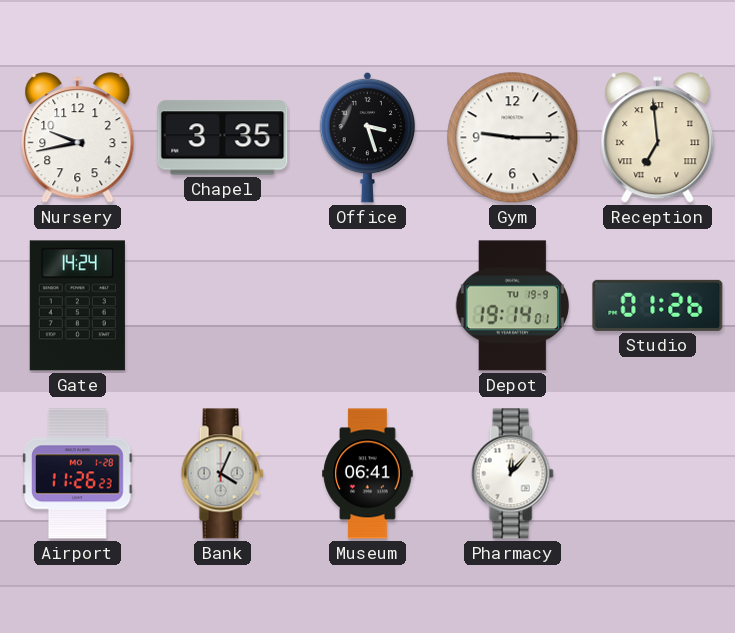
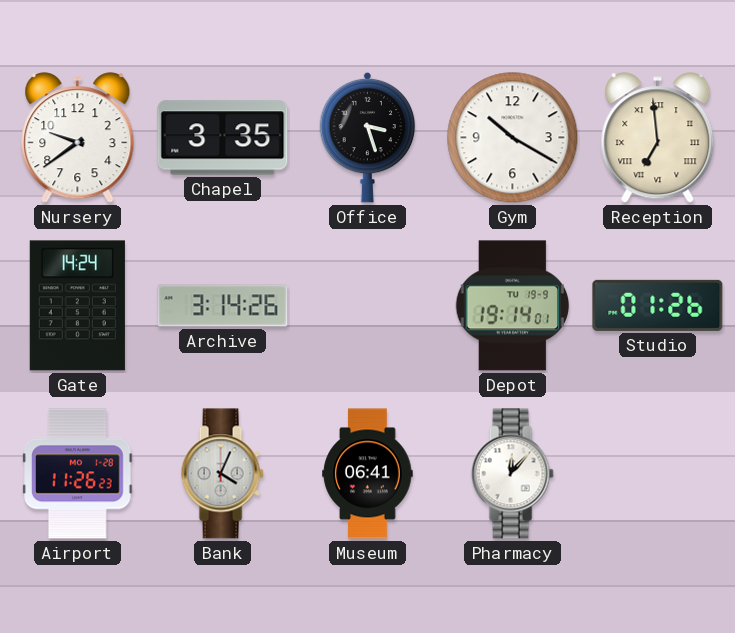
Nursery: 9:43 -> 9:39 (78, 138)
Gym: 9:15 -> 10:20 (513, 138)
Archive: none -> 3:14 (223, 306)
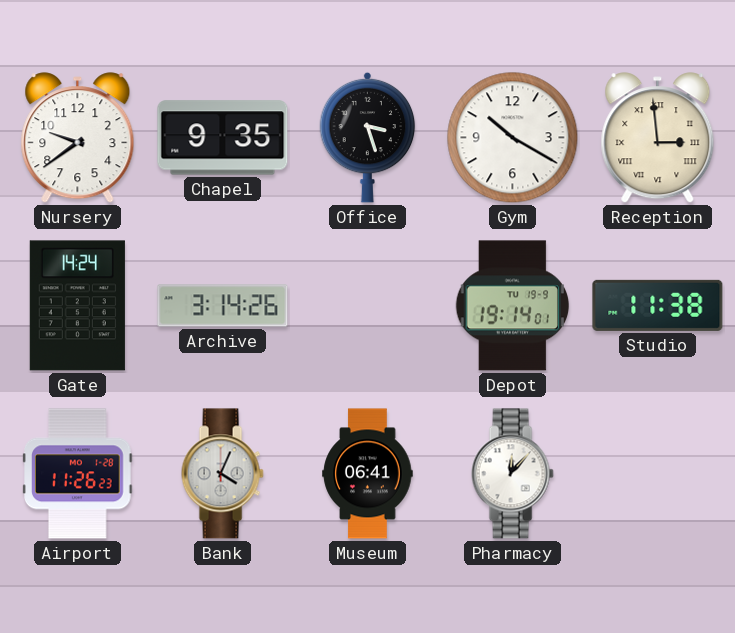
Chapel: 3:35 -> 9:35 (223, 138)
Reception: 6:59 -> 2:59 (658, 138)
Studio: 01:26 -> 11:38 (658, 305)
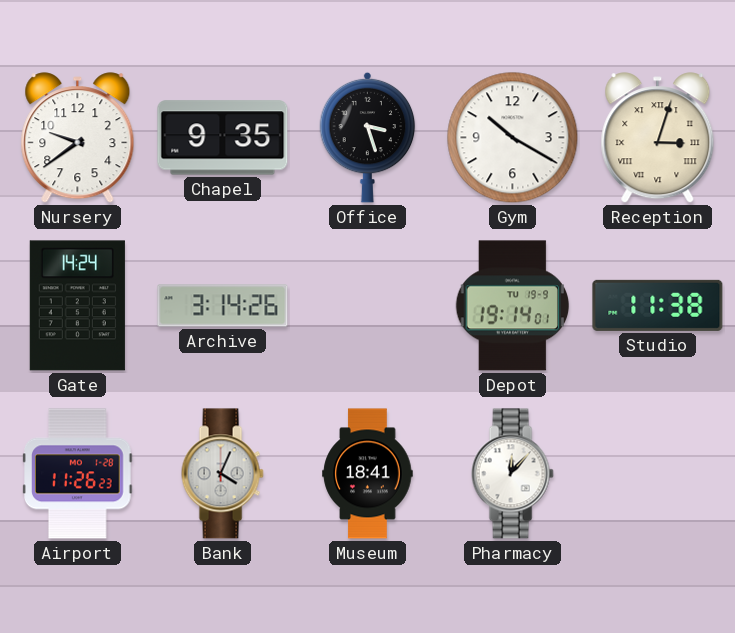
Reception: 2:59 -> 3:03 (658, 138)
Museum: 06:41 -> 18:41 (368, 474)
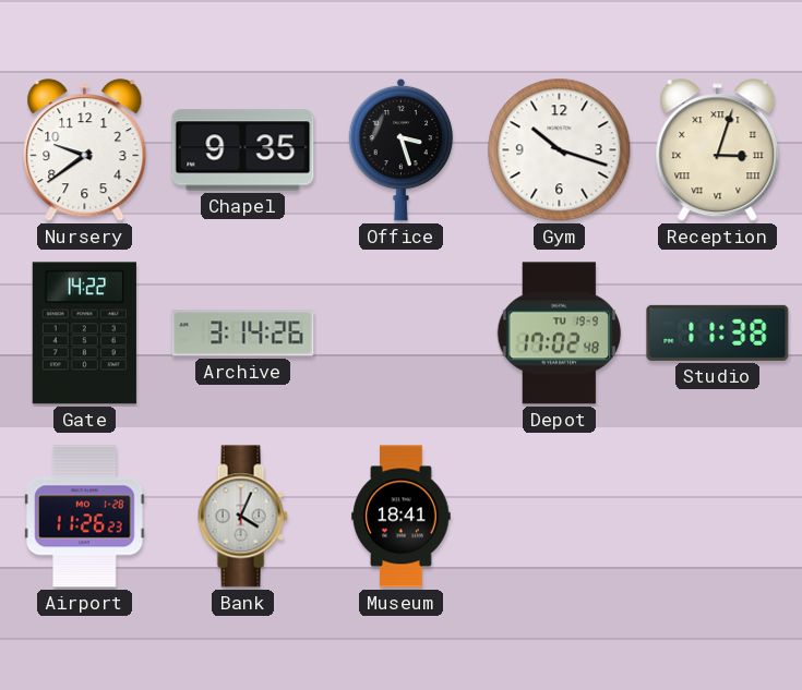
Gym: 10:20 -> 10:18 (560, 150)
Gate: 14:24 -> 14:22 (84, 334)
Depot: 19:14 -> 17:02 (559, 334)
Pharmacy: 12:07 -> none (512, 474)
